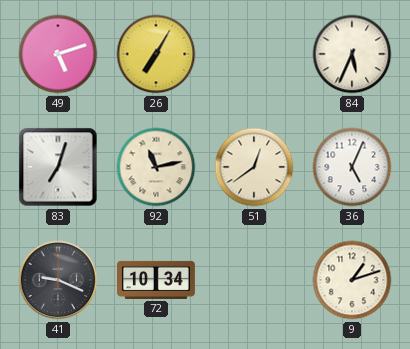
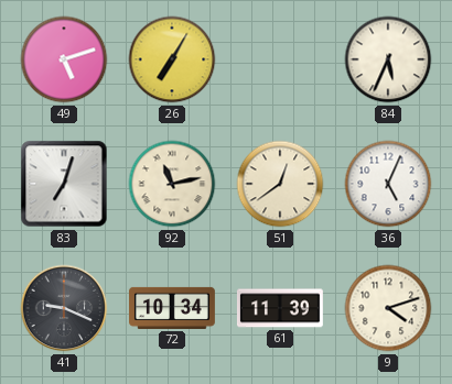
61: none -> 11:39 (280, 308)
9: 1:12 -> 4:12 (388, 308)
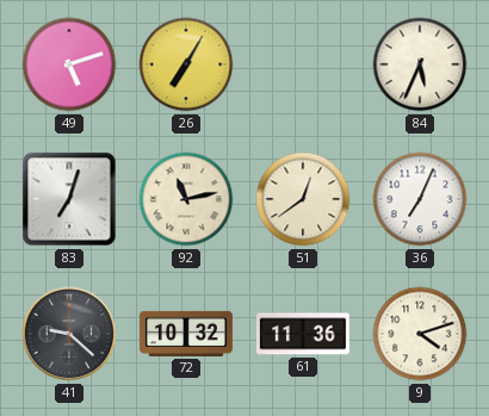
36: 5:04 -> 7:04 (420, 199)
41: 9:19 -> 9:22 (69, 334)
72: 10:34 -> 10:32 (187, 334)
61: 11:39 -> 11:36 (303, 334)
